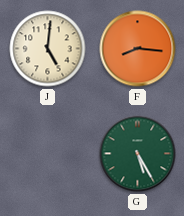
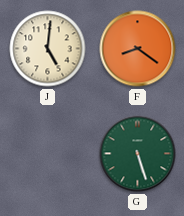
F: 8:16 -> 8:21 (138, 49)
G: 5:25 -> 5:27 (138, 154)
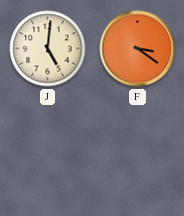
F: 8:21 -> 3:21 (138, 49)
G: 5:27 -> none (138, 154)
